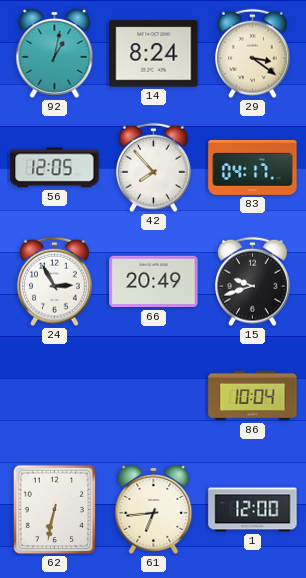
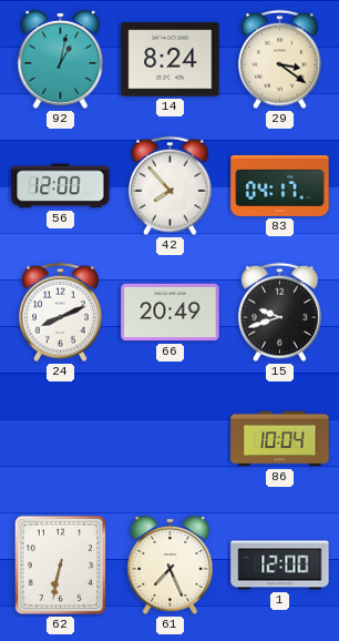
56: 12:05 -> 12:00 (61, 186)
24: 2:55 -> 8:11 (61, 313)
61: 6:44 -> 7:26 (171, 564)
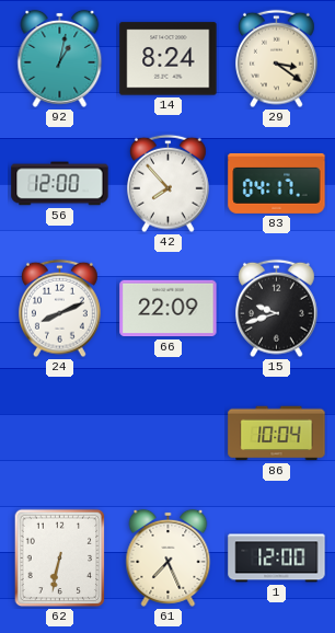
66: 20:49 -> 22:09 (169, 309)
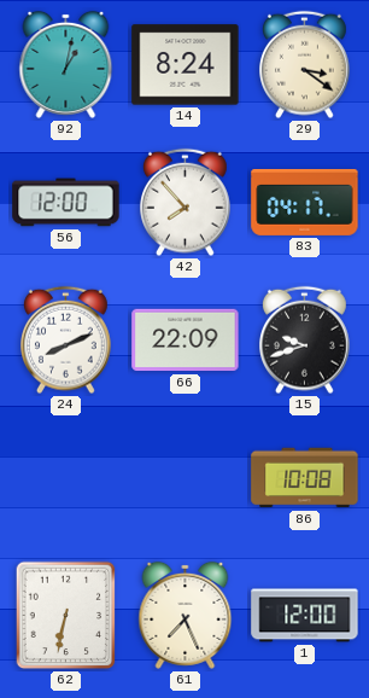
86: 10:04 -> 10:08 (305, 478)
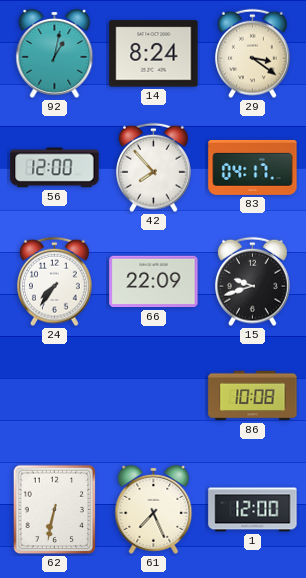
24: 8:11 -> 7:36 (55, 282)
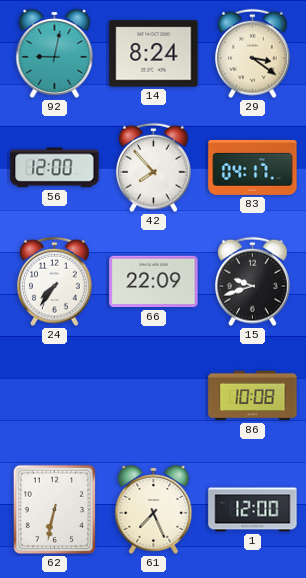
92: 1:02 -> 9:02 (55, 53)
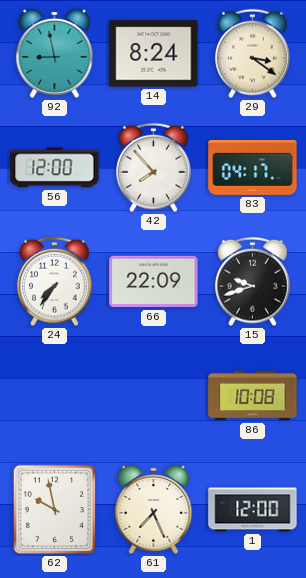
92: 9:02 -> 8:58 (55, 53)
62: 6:32 -> 9:58 (55, 510)
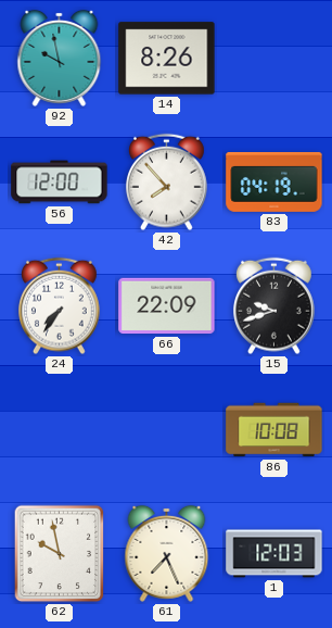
92: 8:58 -> 9:58 (60, 58)
14: 8:24 -> 8:26 (167, 59)
29: 3:21 -> none (253, 54)
83: 04:17 -> 04:19 (274, 181)
1: 12:00 -> 12:03 (274, 554)
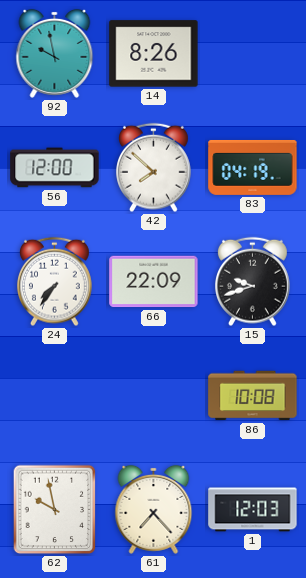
42: 7:53 -> 7:52 (154, 168)
61: 7:26 -> 7:23 (154, 509)
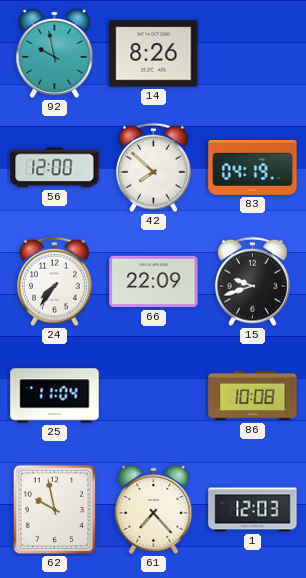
25: none -> 11:04 (55, 396)
